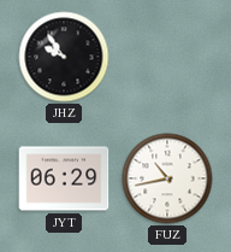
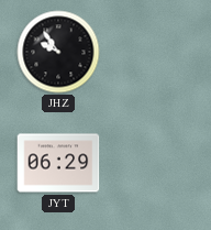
FUZ: 10:43 -> none (167, 178)
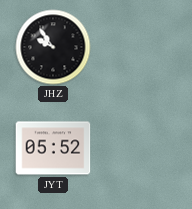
JYT: 06:29 -> 05:52 (53, 148)
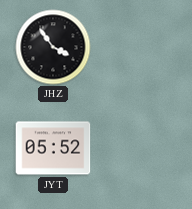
JHZ: 9:54 -> 3:54 (53, 47)
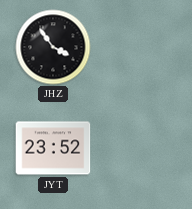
JYT: 05:52 -> 23:52 (53, 148)
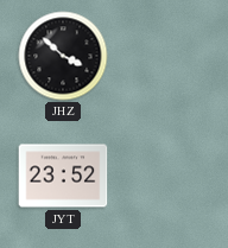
JHZ: 3:54 -> 3:52 (63, 56)
